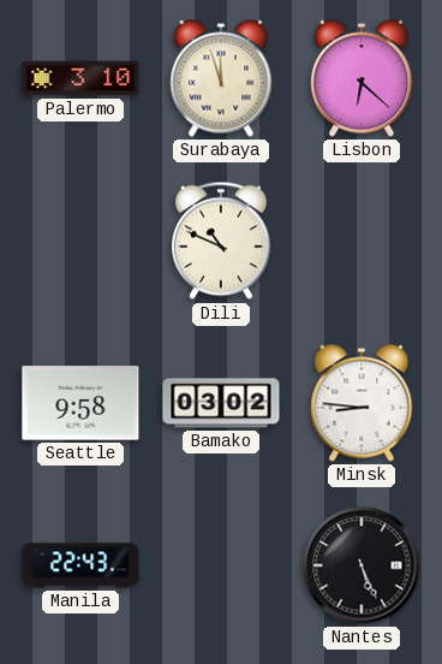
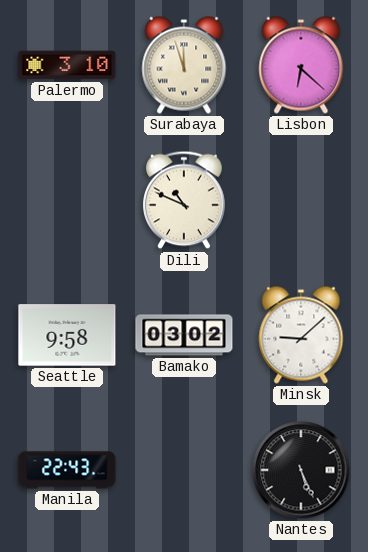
Minsk: 8:46 -> 9:08 (301, 335)
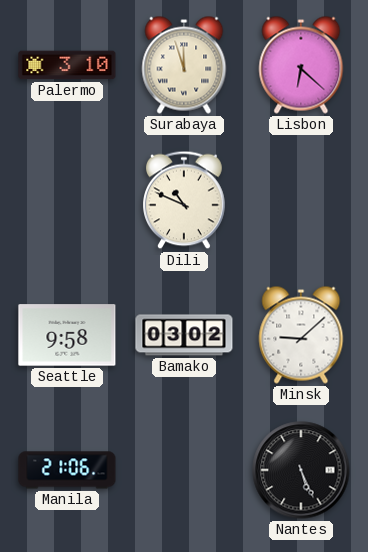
Manila: 22:43 -> 21:06 (67, 470)
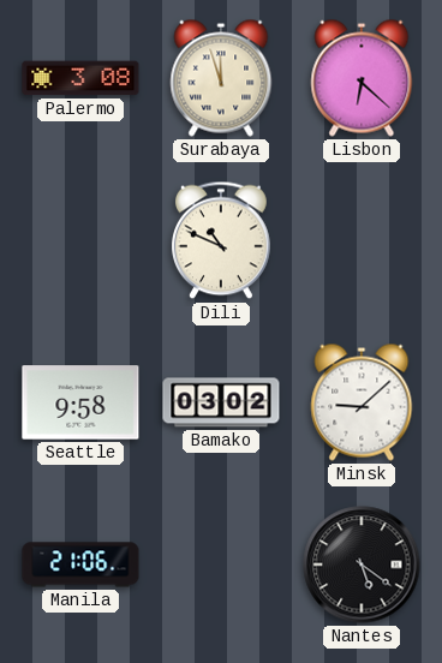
Palermo: 3:10 -> 3:08 (80, 78)
Nantes: 5:26 -> 5:21 (362, 565)
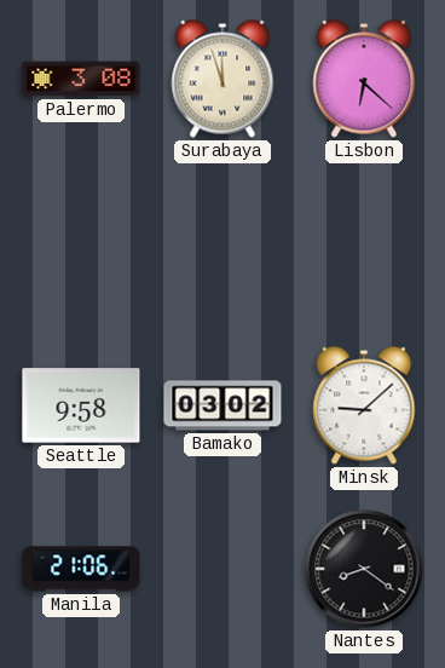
Dili: 10:49 -> none (222, 240)
Nantes: 5:21 -> 8:21 (364, 569)
